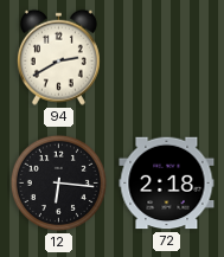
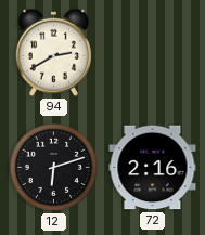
12: 6:16 -> 6:12 (53, 167)
72: 2:18 -> 2:16 (153, 168)
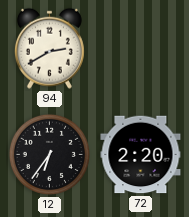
12: 6:12 -> 6:36 (49, 154)
72: 2:16 -> 2:20 (141, 155)
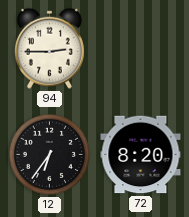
94: 2:40 -> 2:45 (49, 48)
72: 2:20 -> 8:20 (141, 155)
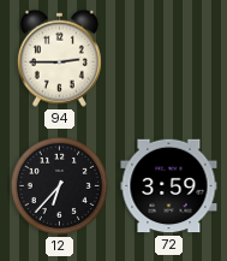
12: 6:36 -> 6:37 (59, 185)
72: 8:20 -> 3:59 (169, 186)
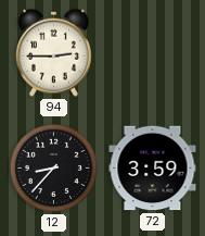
12: 6:37 -> 8:37 (53, 167)
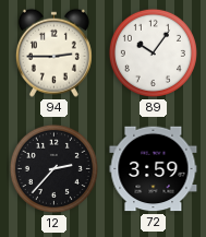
89: none -> 10:06 (153, 52)
12: 8:37 -> 2:37 (53, 168)
